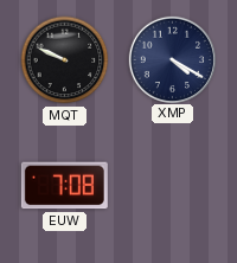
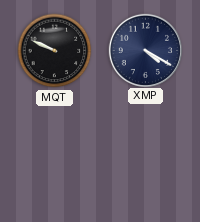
EUW: 7:08 -> none (64, 186)
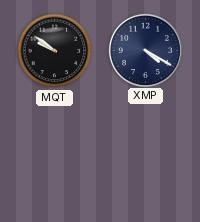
MQT: 9:49 -> 9:51 (55, 51)
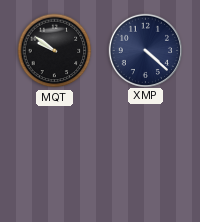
XMP: 4:20 -> 4:22 (145, 50)
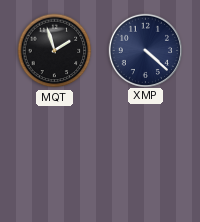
MQT: 9:51 -> 1:57 (55, 51)
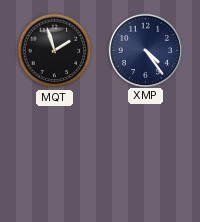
XMP: 4:22 -> 4:24 (145, 50)
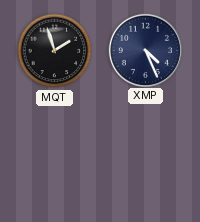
XMP: 4:24 -> 4:26 (145, 50)
